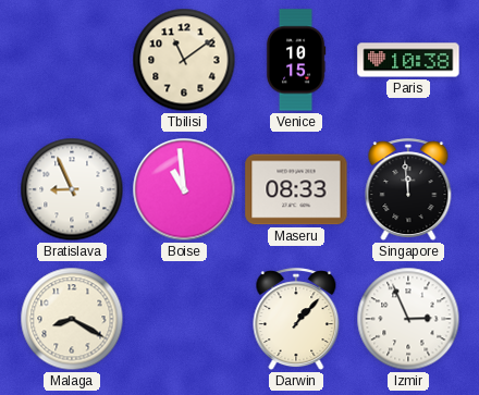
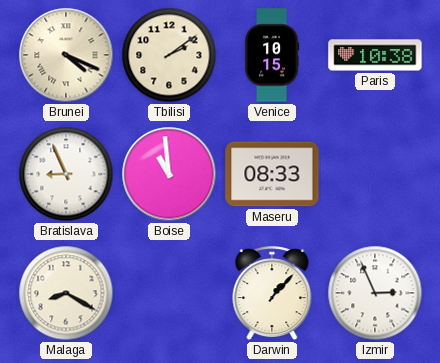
Brunei: none -> 4:19 (66, 55)
Tbilisi: 11:09 -> 2:09 (169, 55)
Singapore: 11:59 -> none (408, 190)
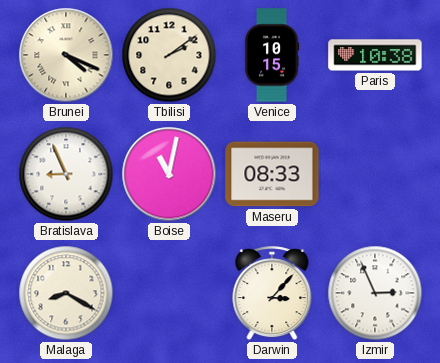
Boise: 10:59 -> 11:02 (169, 174)
Darwin: 1:07 -> 3:07 (272, 294)
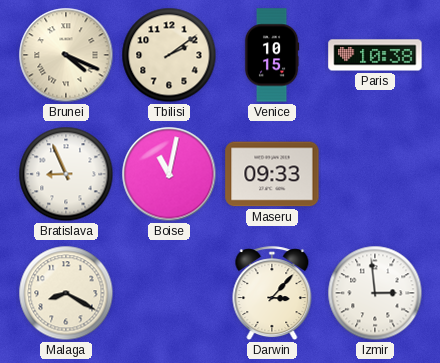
Maseru: 08:33 -> 09:33 (272, 174)
Izmir: 2:56 -> 2:59 (375, 293)
